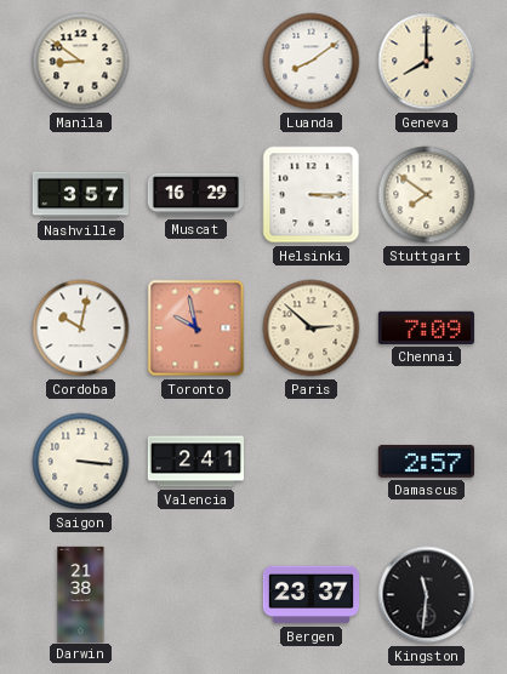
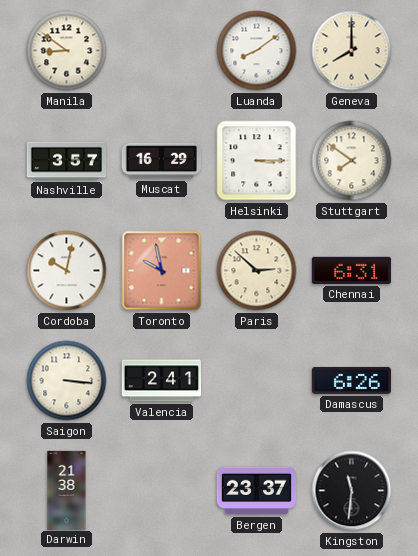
Chennai: 7:09 -> 6:31 (351, 270)
Damascus: 2:57 -> 6:26 (351, 380)
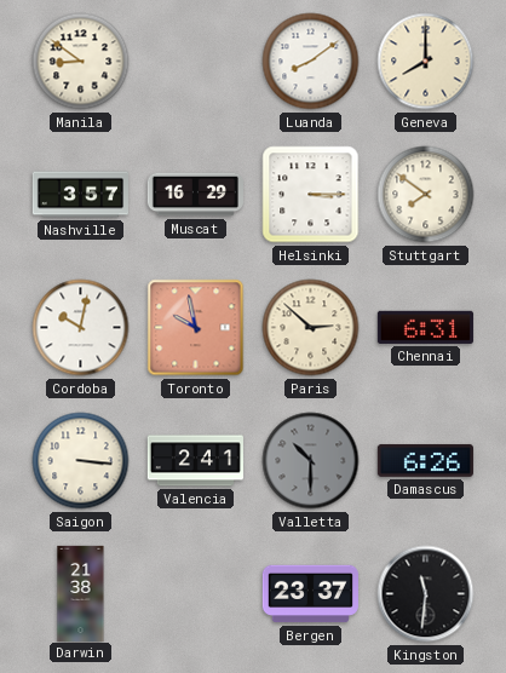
Valletta: none -> 10:30 (311, 461)
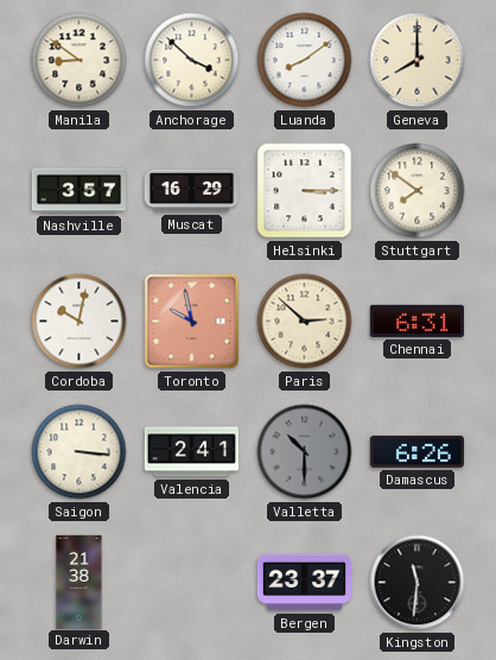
Anchorage: none -> 3:52 (192, 61)
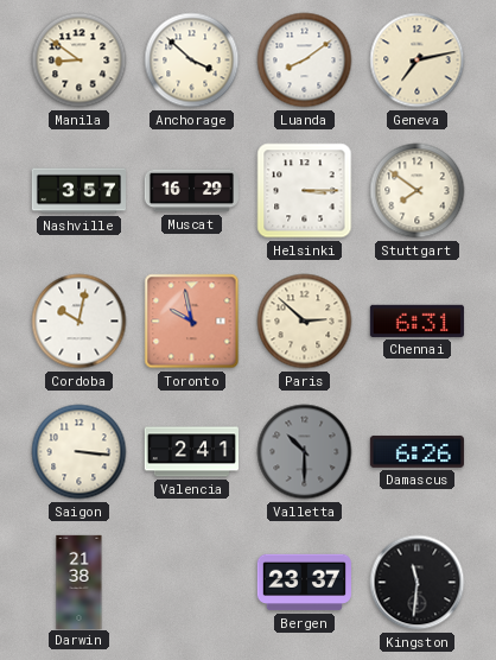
Geneva: 8:00 -> 7:13 (418, 61)
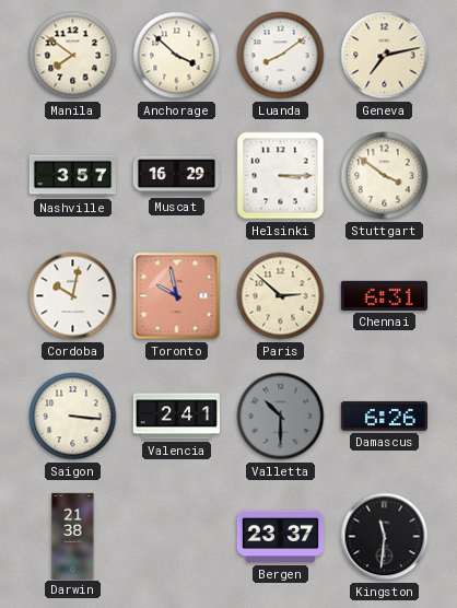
Manila: 8:51 -> 7:51 (73, 56)
Stuttgart: 7:51 -> 3:51 (385, 176)
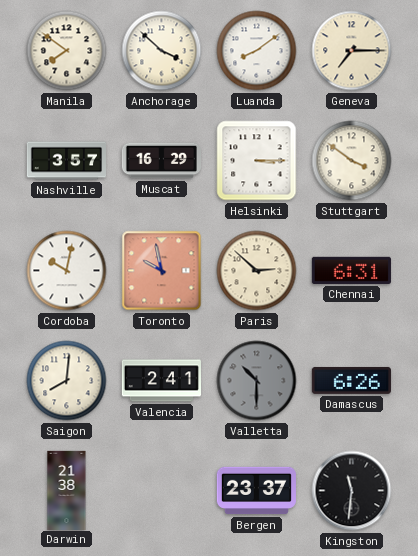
Geneva: 7:13 -> 7:15 (352, 51)
Saigon: 3:16 -> 8:01 (67, 381)
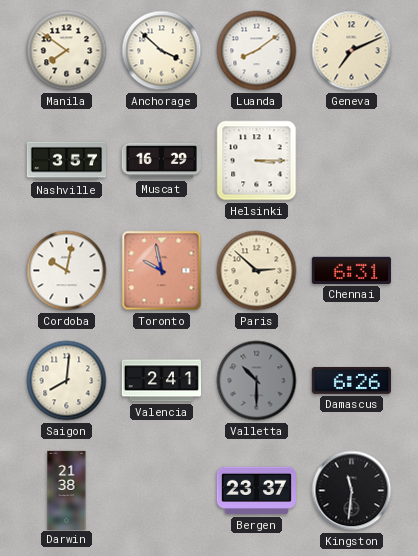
Geneva: 7:15 -> 7:11 (352, 51)
Stuttgart: 3:51 -> none (352, 161)
